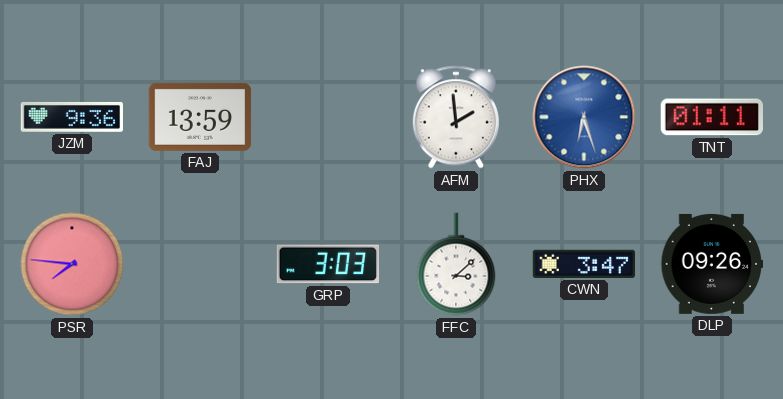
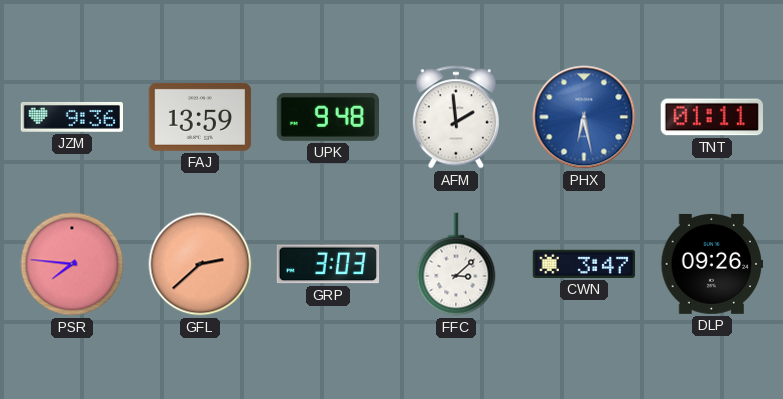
UPK: none -> 9:48 (327, 117)
PHX: 6:27 -> 6:28 (584, 117)
GFL: none -> 2:38 (200, 264)
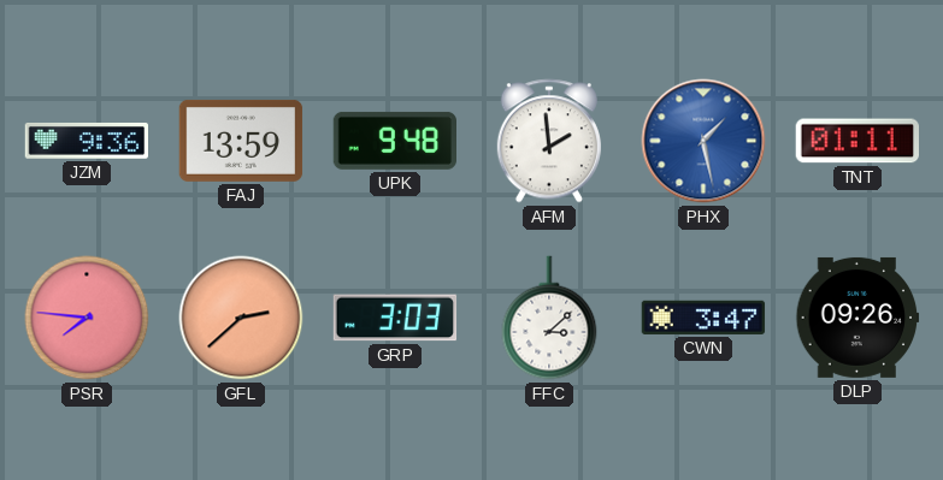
PHX: 6:28 -> 1:28 (703, 141)
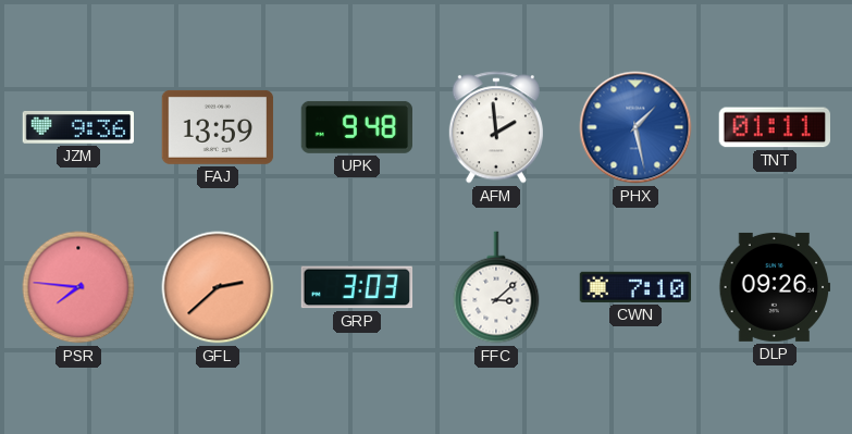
CWN: 3:47 -> 7:10 (635, 287)
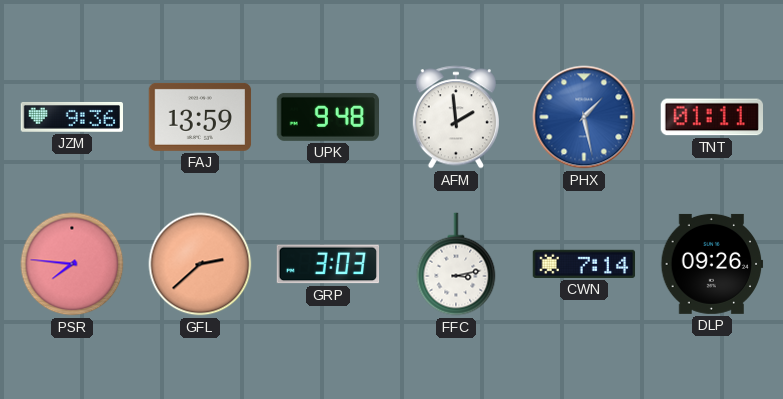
FFC: 3:08 -> 3:13 (456, 264)
CWN: 7:10 -> 7:14 (584, 264)
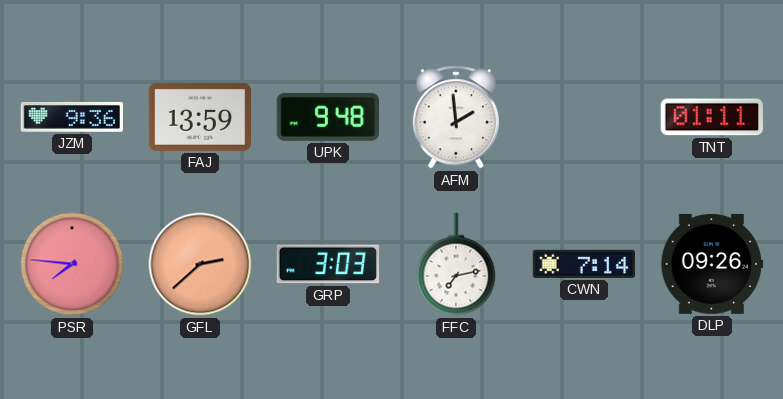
PHX: 1:28 -> none (584, 117)
FFC: 3:13 -> 7:13 (456, 264)
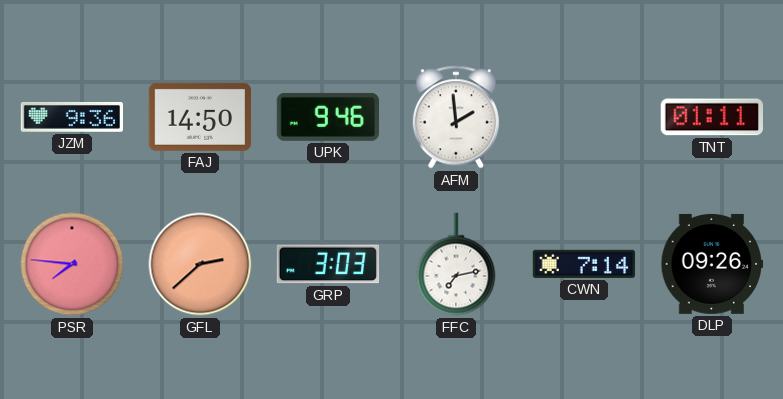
FAJ: 13:59 -> 14:50 (200, 117)
UPK: 9:48 -> 9:46 (327, 117)
